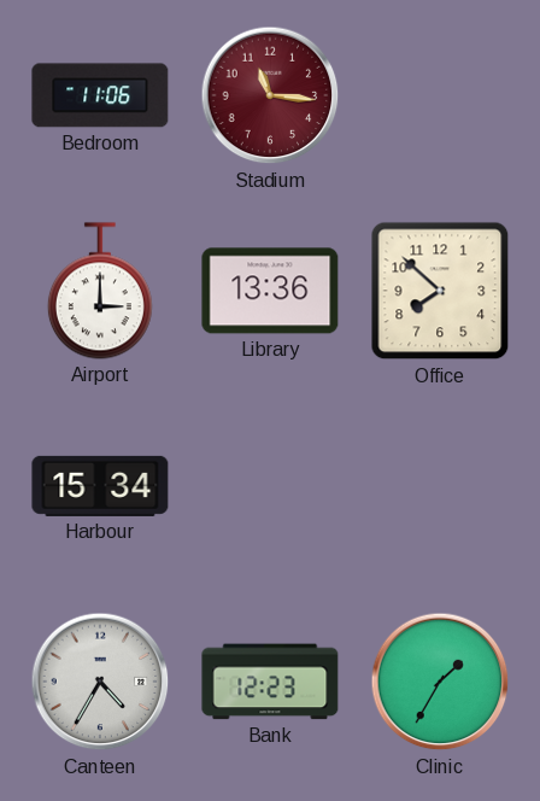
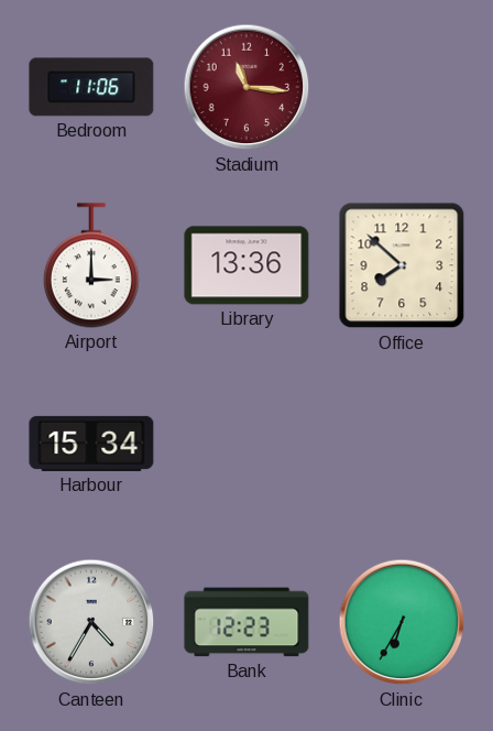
Clinic: 1:35 -> 6:35 (402, 622)
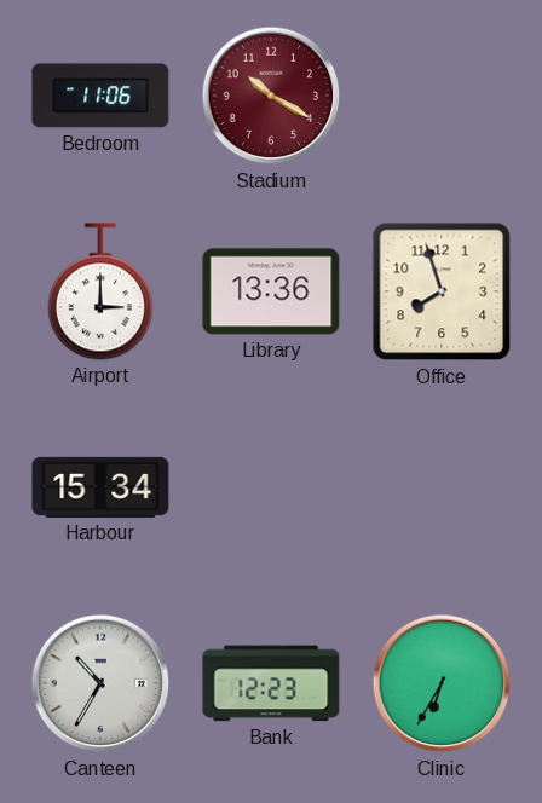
Stadium: 11:16 -> 10:20 (271, 96)
Office: 7:52 -> 7:57 (442, 291)
Canteen: 4:35 -> 10:35 (100, 683)
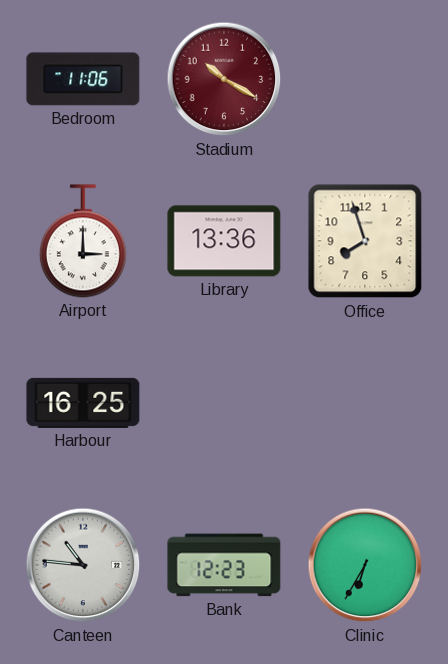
Harbour: 15:34 -> 16:25 (83, 403)
Canteen: 10:35 -> 10:46 (83, 565)
